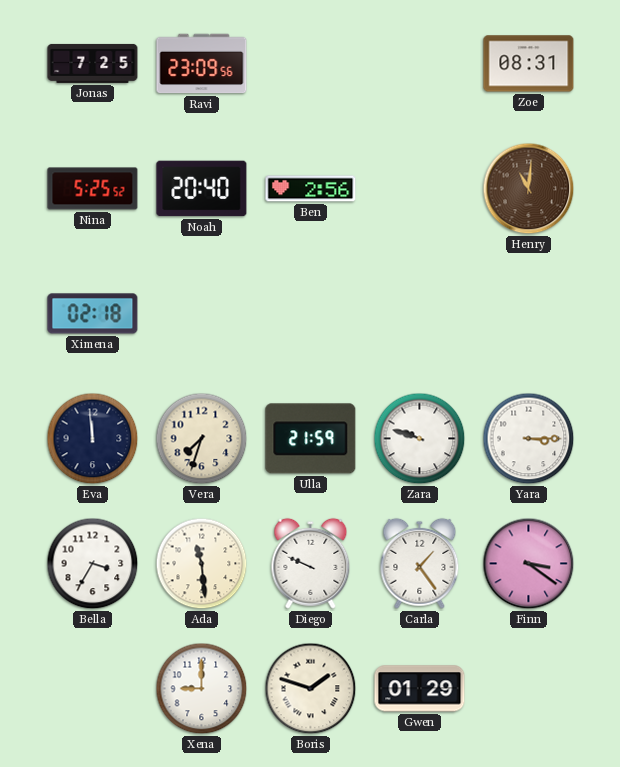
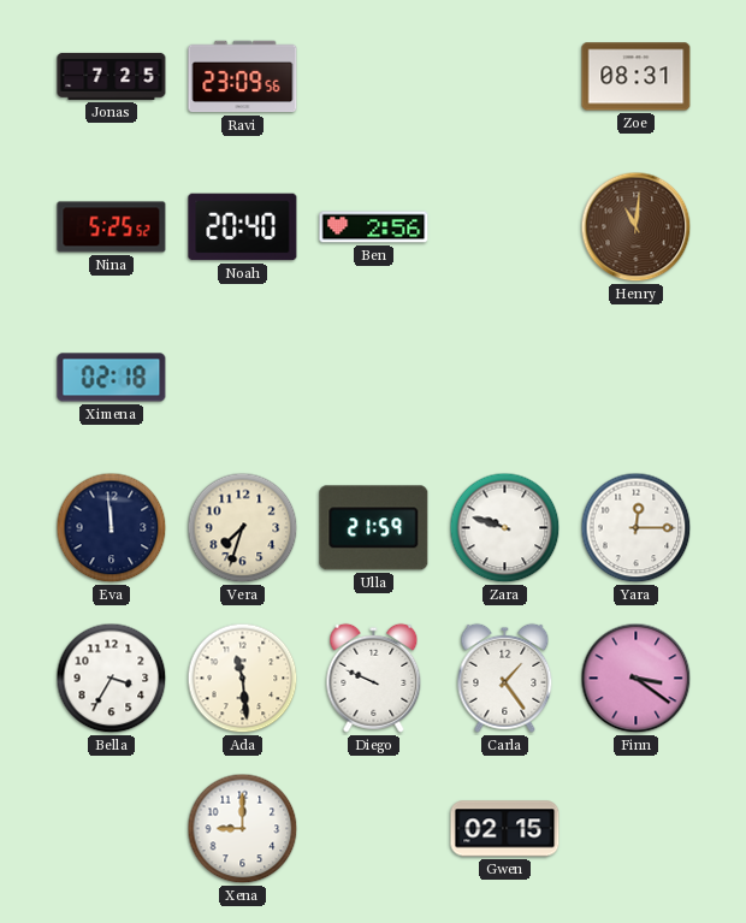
Yara: 3:15 -> 12:15 (637, 528)
Boris: 1:48 -> none (311, 689)
Gwen: 01:29 -> 02:15 (505, 829)
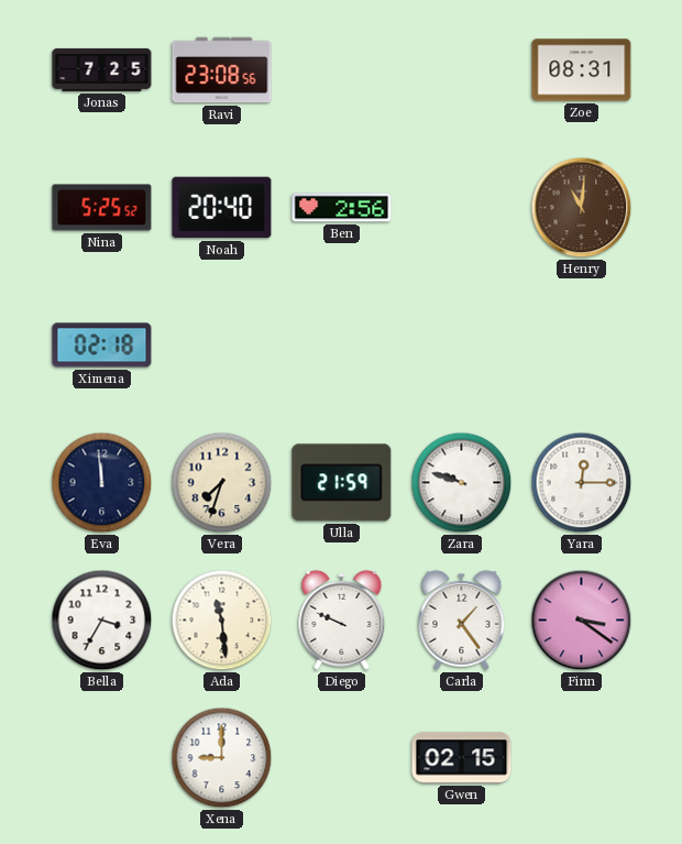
Ravi: 23:09 -> 23:08 (222, 70)
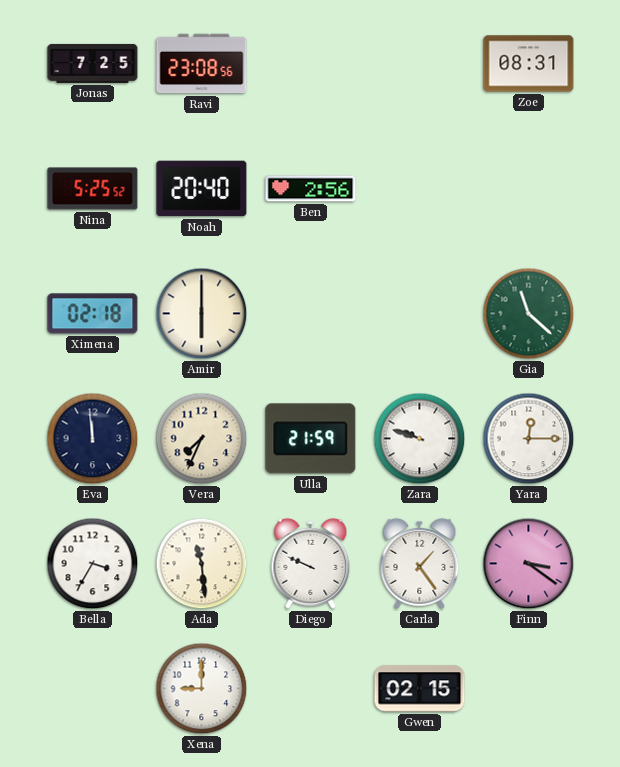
Henry: 11:01 -> none (582, 208)
Amir: none -> 6:00 (202, 314)
Gia: none -> 11:22 (529, 314)
Vera: 7:33 -> 7:34 (202, 439)
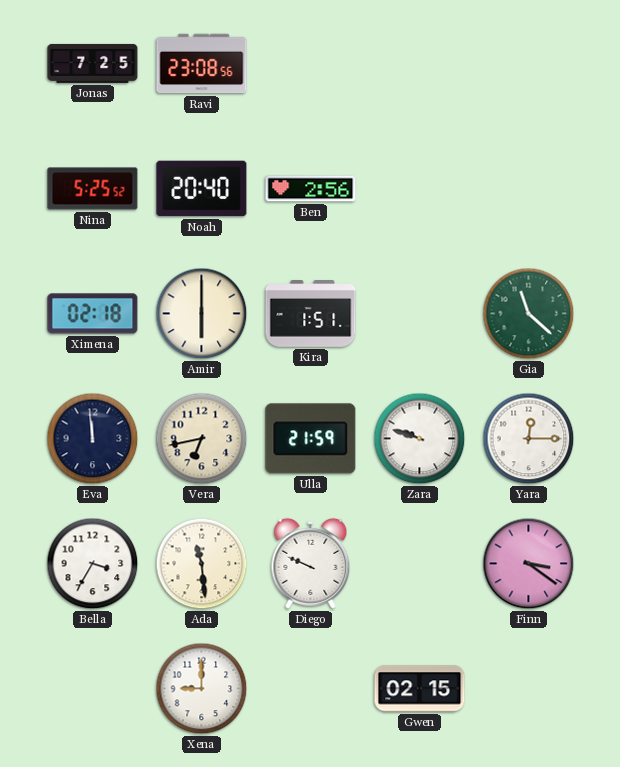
Zoe: 08:31 -> none (529, 64)
Kira: none -> 1:51 (311, 314)
Vera: 7:34 -> 6:43 (202, 439)
Carla: 1:24 -> none (420, 563)
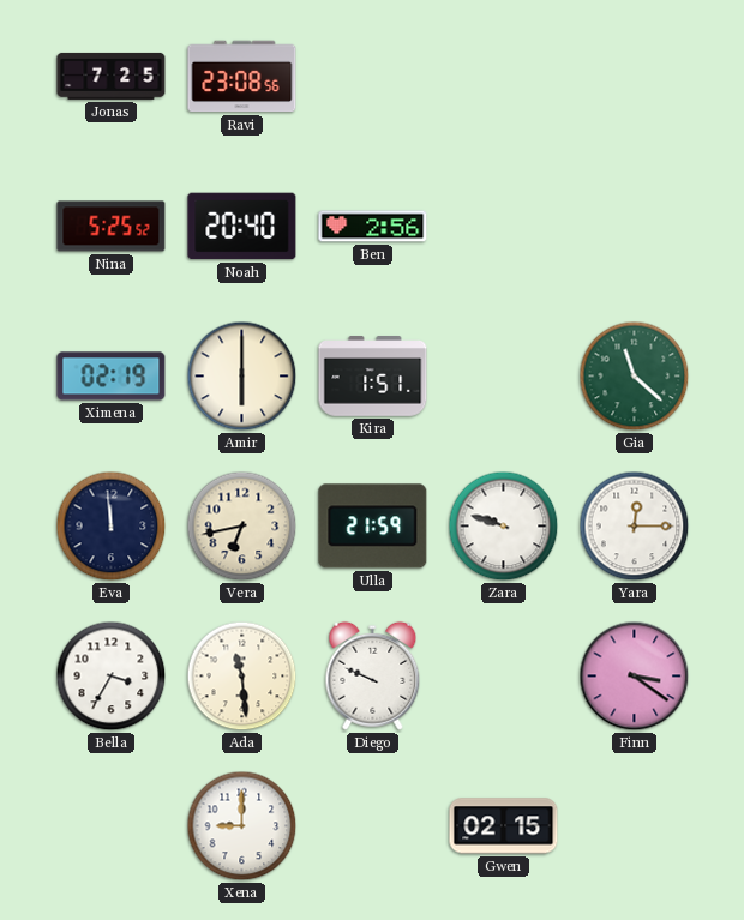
Ximena: 02:18 -> 02:19 (112, 377)
